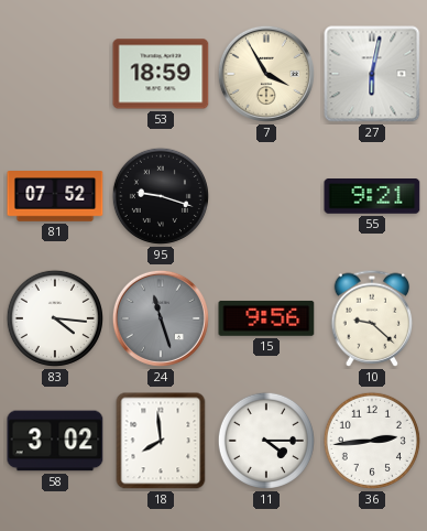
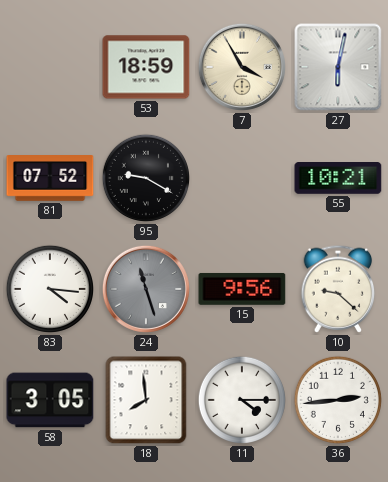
95: 9:18 -> 9:20 (146, 178)
55: 9:21 -> 10:21 (338, 179)
58: 3:02 -> 3:05 (50, 400)
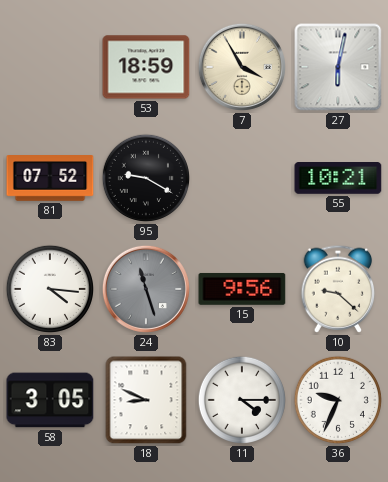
18: 7:59 -> 8:49 (146, 400)
36: 2:44 -> 9:34 (338, 400)
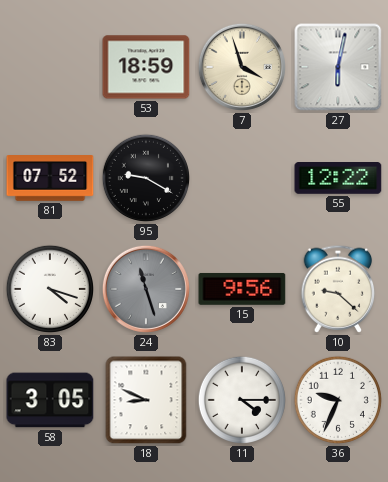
7: 3:55 -> 3:57 (242, 67)
55: 10:21 -> 12:22 (338, 179)
83: 4:16 -> 4:18 (50, 289)
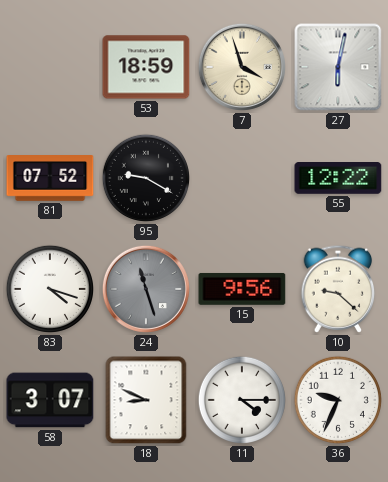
58: 3:05 -> 3:07 (50, 400)
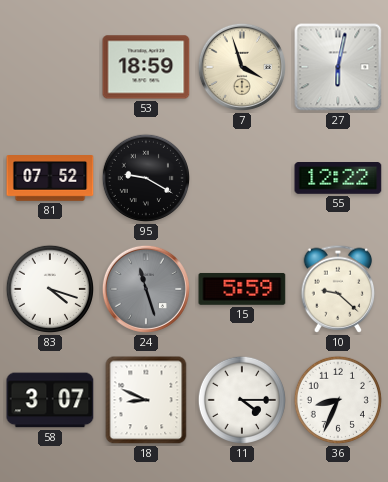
15: 9:56 -> 5:59 (242, 289)
36: 9:34 -> 8:34 (338, 400)
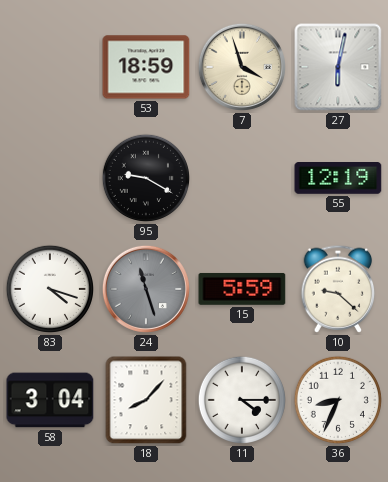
81: 07:52 -> none (50, 178)
55: 12:22 -> 12:19 (338, 179)
58: 3:07 -> 3:04 (50, 400)
18: 8:49 -> 8:07 (146, 400)
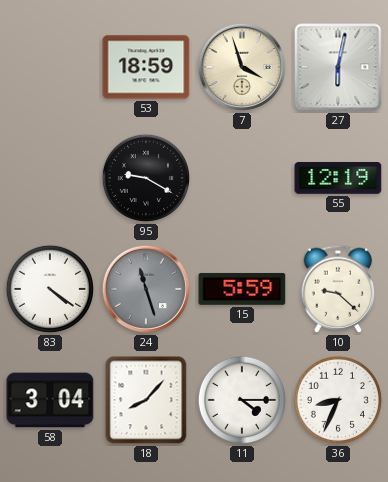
83: 4:18 -> 4:21 (50, 289)
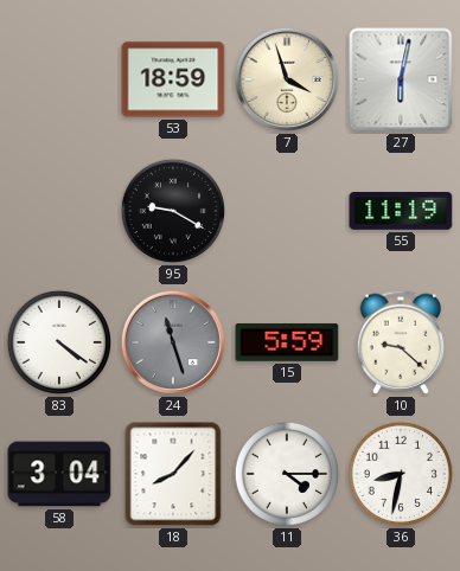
55: 12:19 -> 11:19 (401, 212)
36: 8:34 -> 8:32 (401, 474)
